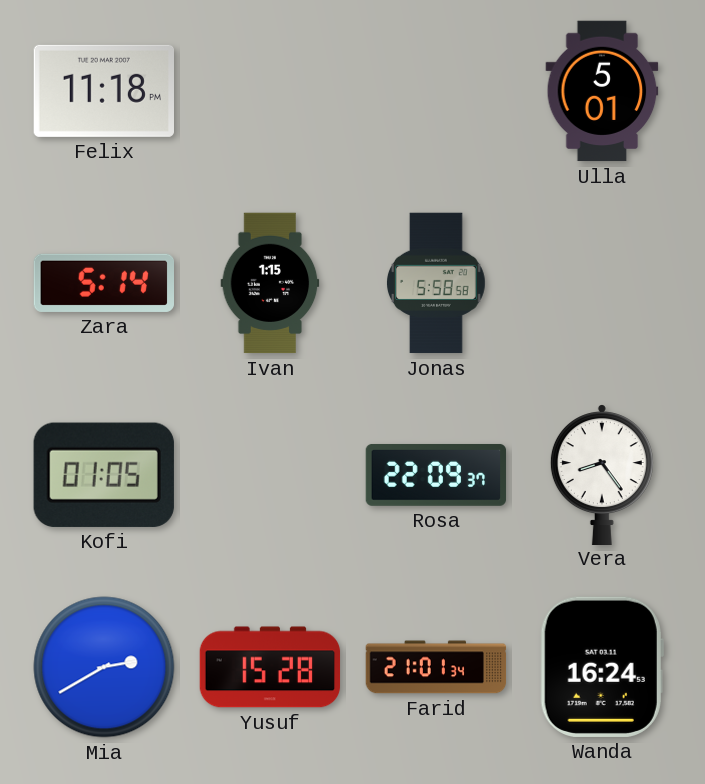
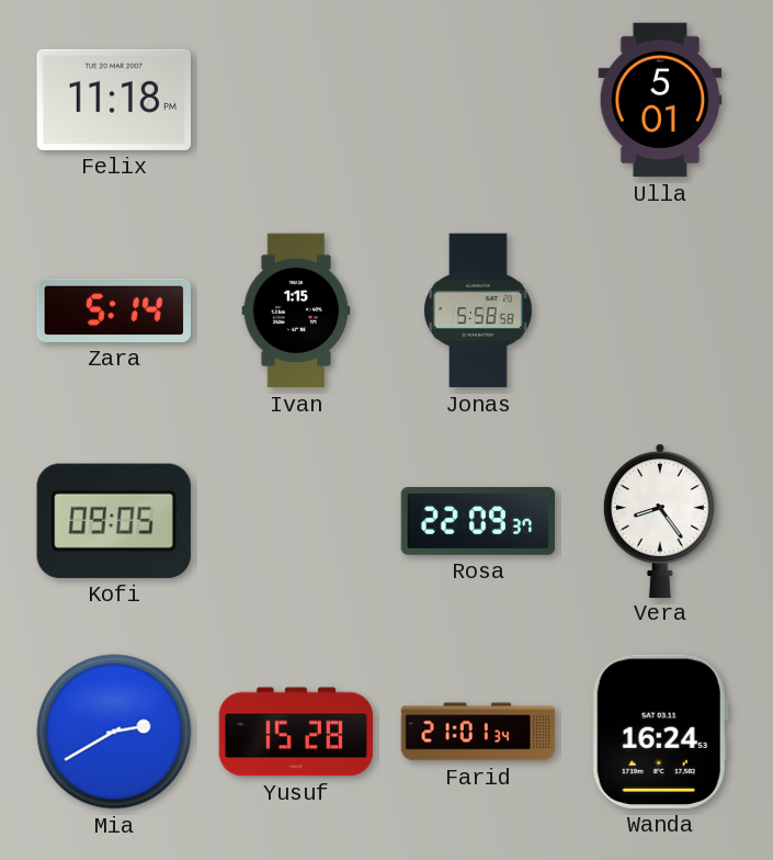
Kofi: 01:05 -> 09:05 (114, 521)
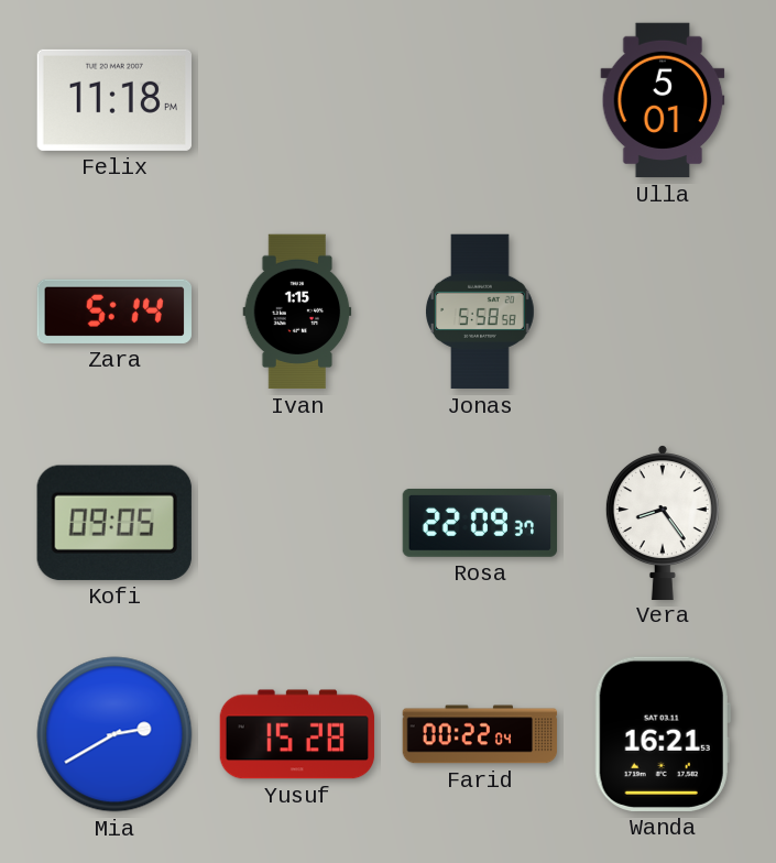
Farid: 21:01 -> 00:22 (480, 734)
Wanda: 16:24 -> 16:21 (663, 734)
